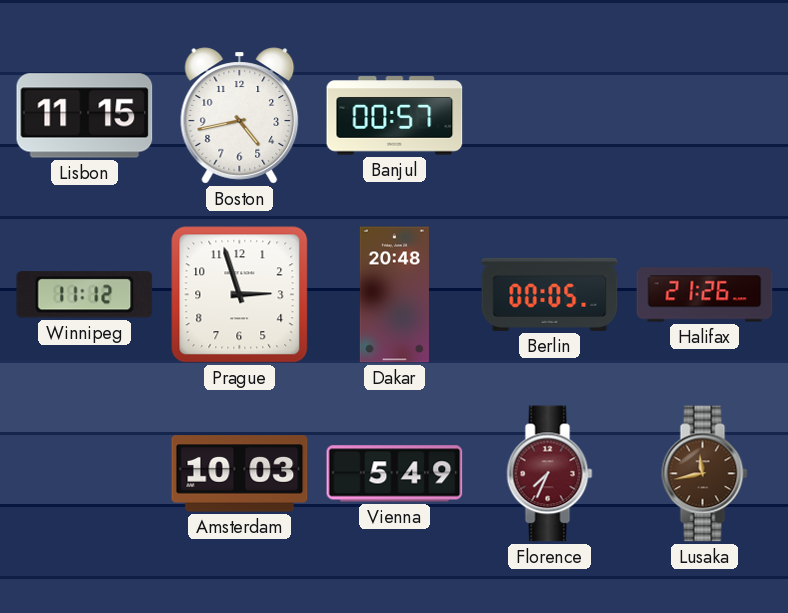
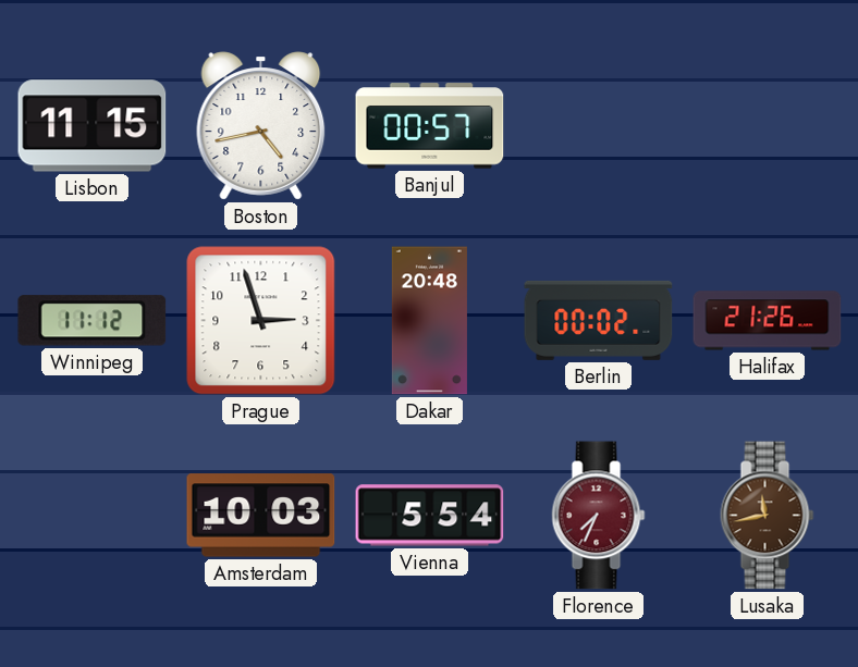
Berlin: 00:05 -> 00:02 (599, 320)
Vienna: 5:49 -> 5:54 (430, 516)
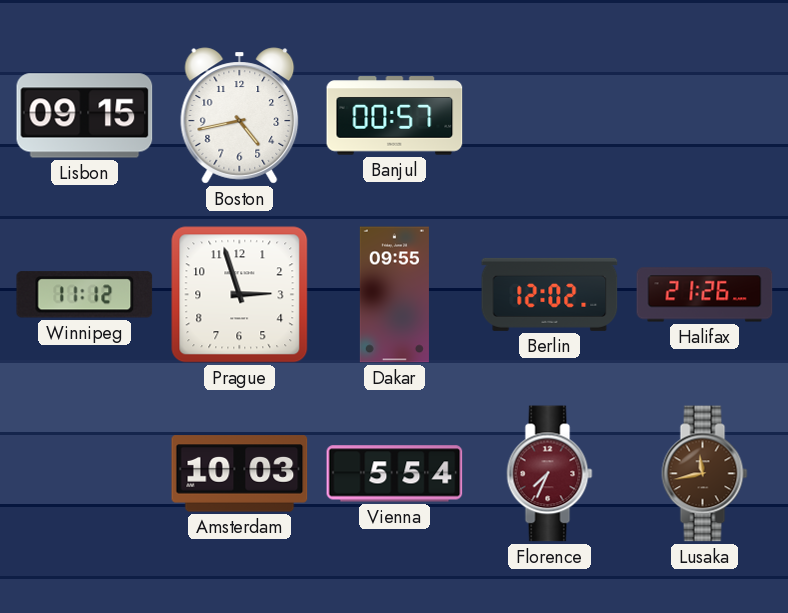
Lisbon: 11:15 -> 09:15 (85, 116)
Dakar: 20:48 -> 09:55 (394, 295)
Berlin: 00:02 -> 12:02 (550, 294)
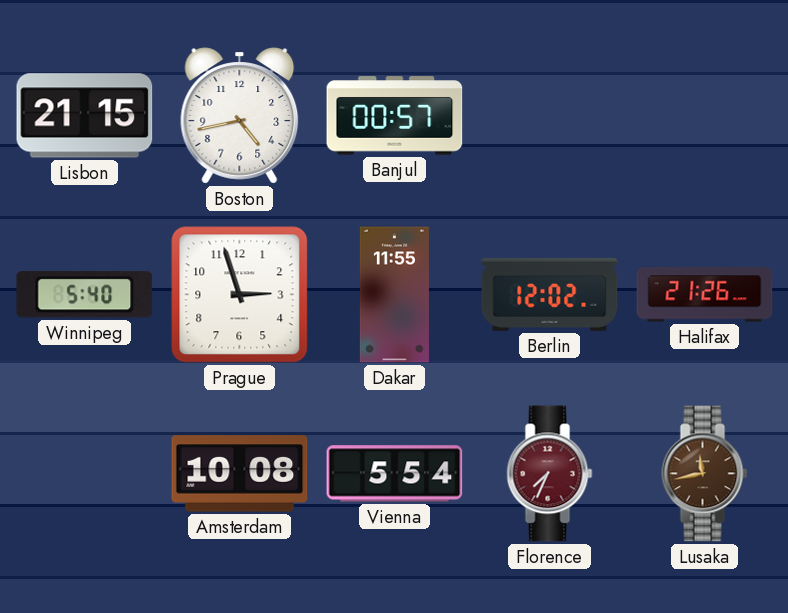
Lisbon: 09:15 -> 21:15 (85, 116)
Winnipeg: 11:12 -> 5:40 (85, 295)
Dakar: 09:55 -> 11:55 (394, 295)
Amsterdam: 10:03 -> 10:08 (240, 474)
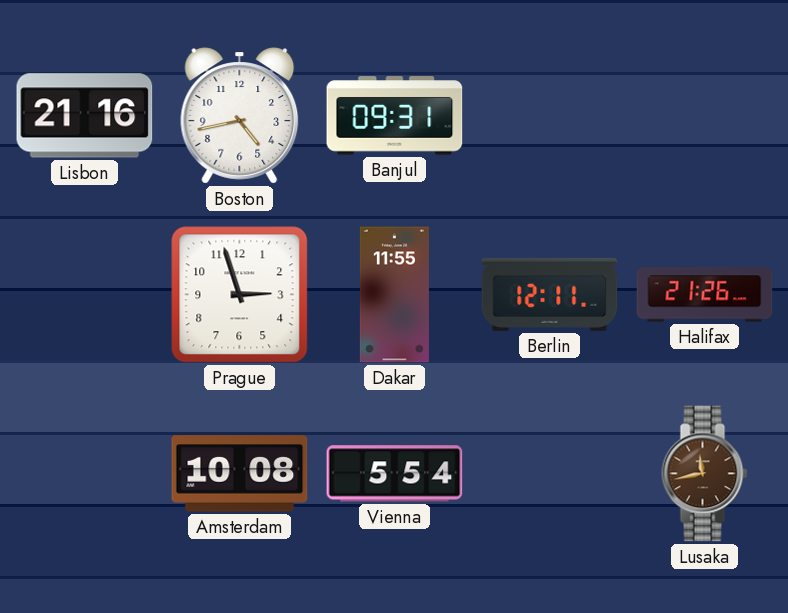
Lisbon: 21:15 -> 21:16 (85, 116)
Banjul: 00:57 -> 09:31 (395, 116)
Winnipeg: 5:40 -> none (85, 295)
Berlin: 12:02 -> 12:11 (550, 294)
Florence: 7:34 -> none (550, 474)
